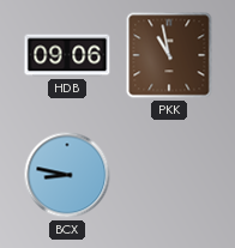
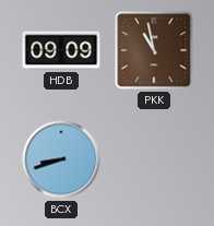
HDB: 09:06 -> 09:09 (61, 50)
BCX: 8:47 -> 8:42 (61, 159)
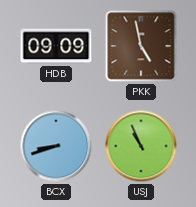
PKK: 10:58 -> 4:58 (141, 46)
USJ: none -> 10:56 (141, 146)
